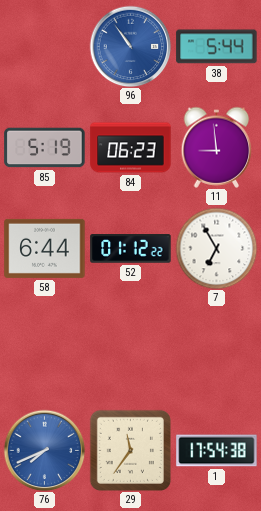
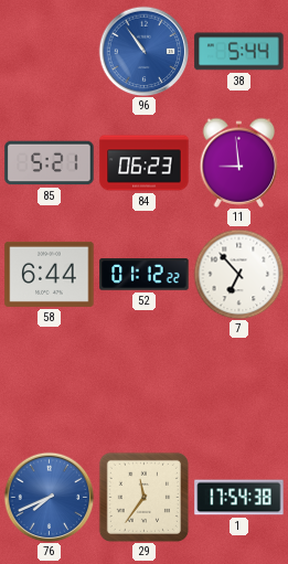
85: 5:19 -> 5:21 (50, 163)
7: 6:55 -> 6:53 (238, 274)
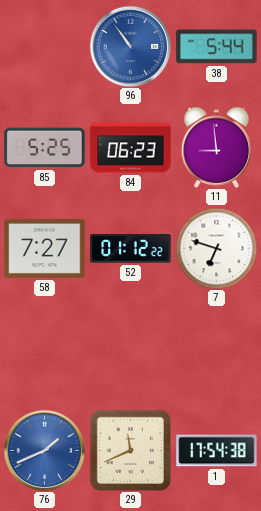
85: 5:21 -> 5:25 (45, 148)
58: 6:44 -> 7:27 (45, 248)
7: 6:53 -> 6:48 (216, 248)
76: 7:41 -> 1:41 (44, 450)
29: 11:36 -> 11:41 (130, 450)
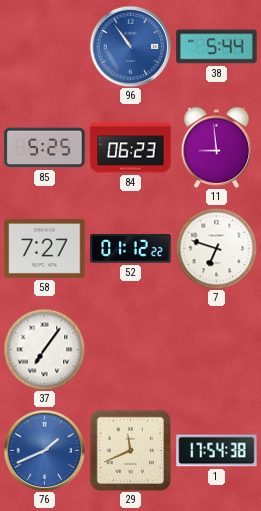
37: none -> 7:06 (44, 349)
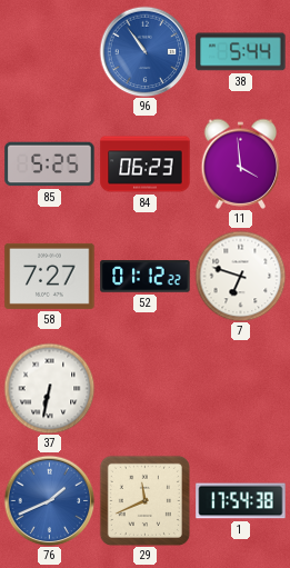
11: 8:59 -> 3:59 (241, 163)
37: 7:06 -> 6:32 (49, 388)
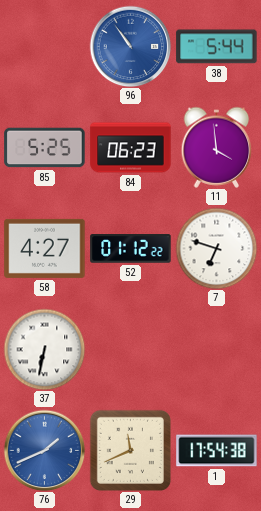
58: 7:27 -> 4:27 (45, 248)
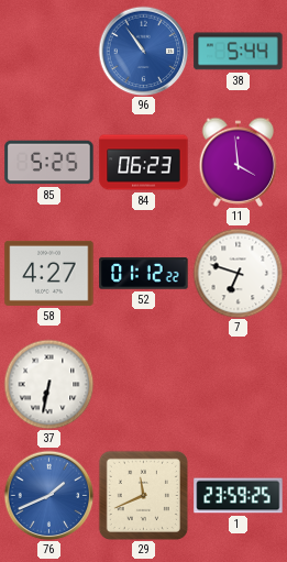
1: 17:54 -> 23:59 (239, 496)
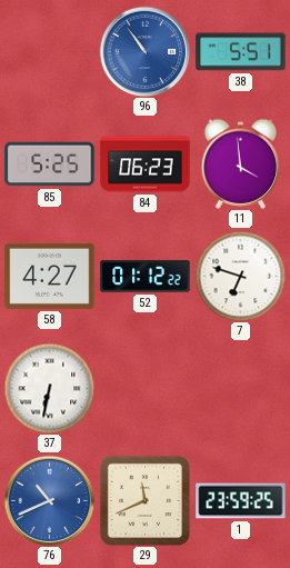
38: 5:44 -> 5:51 (241, 52)
76: 1:41 -> 10:41 (49, 500)
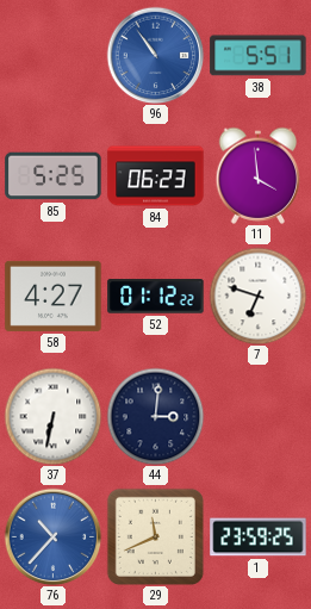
44: none -> 3:01 (155, 416)
76: 10:41 -> 10:37 (52, 536)
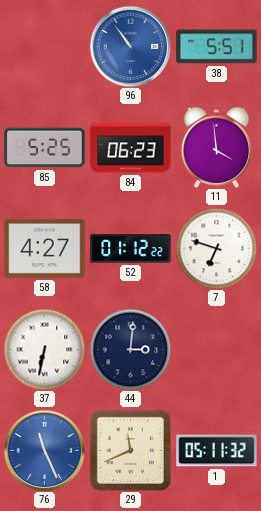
76: 10:37 -> 11:26 (44, 450)
1: 23:59 -> 05:11 (217, 451)
